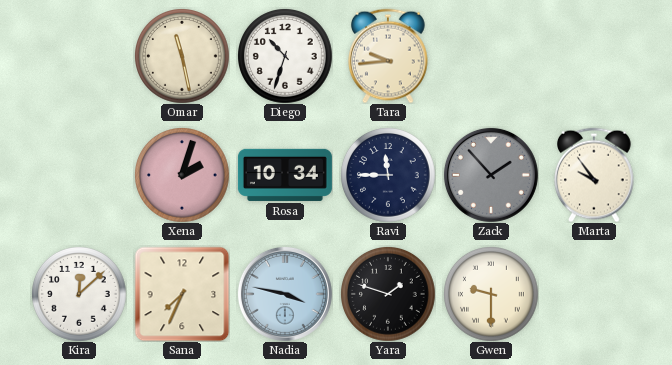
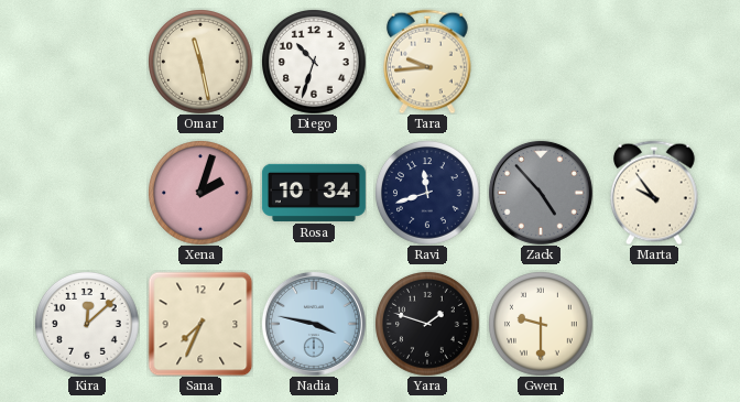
Ravi: 11:45 -> 11:42 (427, 193)
Zack: 1:53 -> 4:53 (541, 193)
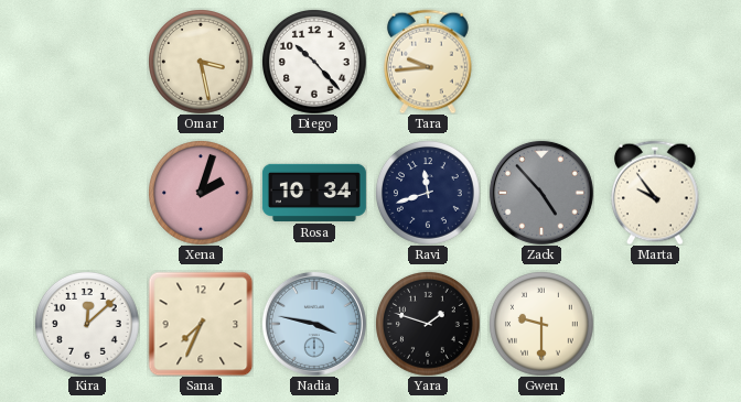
Omar: 11:28 -> 3:28 (201, 62)
Diego: 10:33 -> 10:23 (314, 62)
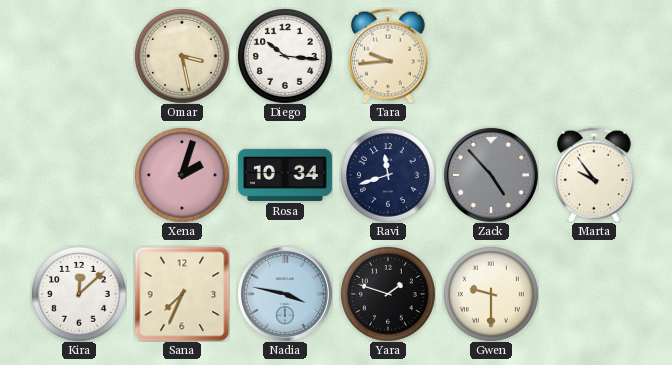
Diego: 10:23 -> 10:16 (285, 56)
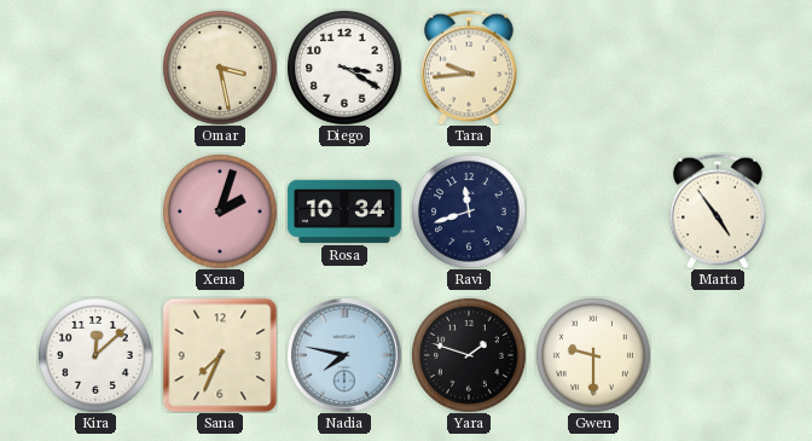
Diego: 10:16 -> 3:20 (344, 68)
Zack: 4:53 -> none (491, 175)
Marta: 9:54 -> 4:54 (719, 211)
Nadia: 3:47 -> 7:47 (344, 355)
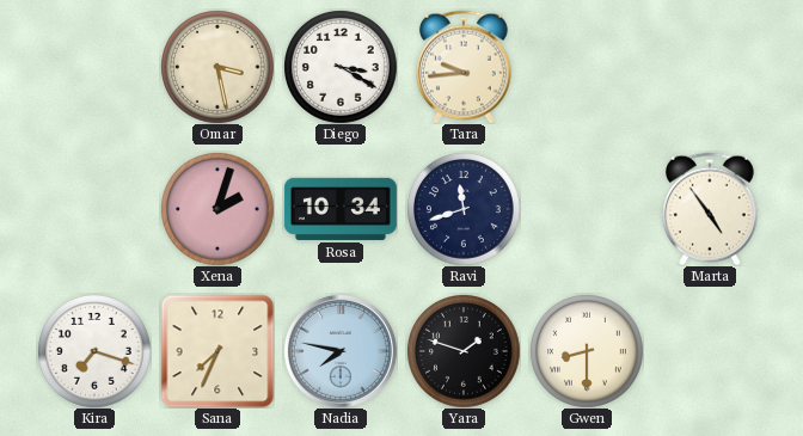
Kira: 12:08 -> 7:18 (94, 351)
Gwen: 9:30 -> 8:30 (587, 351)
